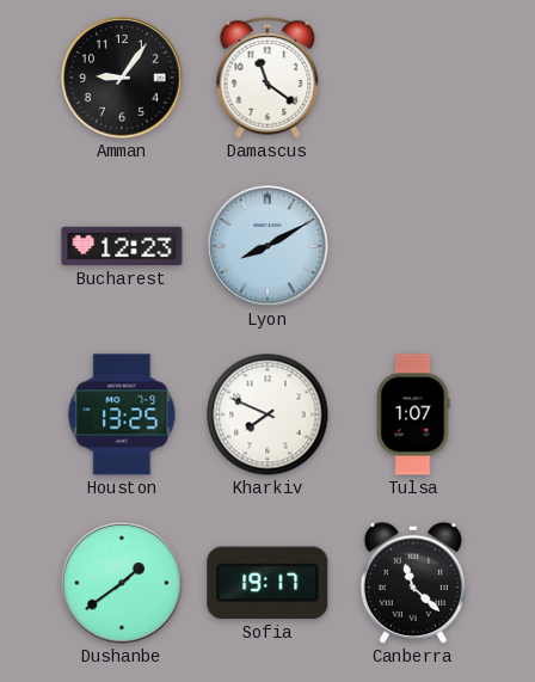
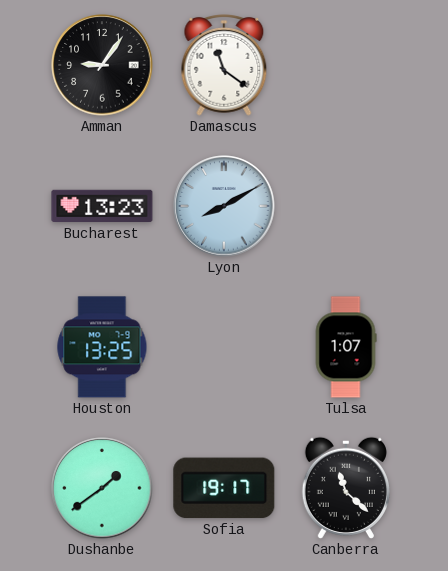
Bucharest: 12:23 -> 13:23 (102, 206)
Kharkiv: 7:49 -> none (267, 414)
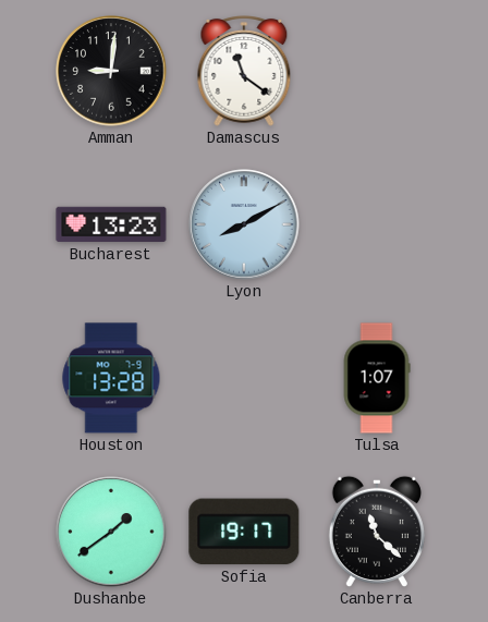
Amman: 9:06 -> 9:01 (111, 71)
Houston: 13:25 -> 13:28 (111, 378)
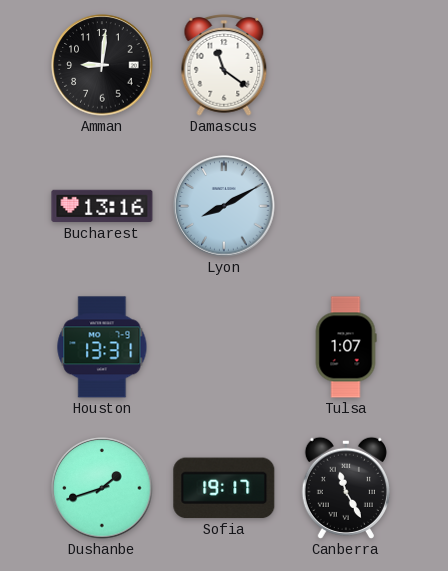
Bucharest: 13:23 -> 13:16 (102, 206)
Houston: 13:28 -> 13:31 (102, 347)
Dushanbe: 1:39 -> 1:42 (102, 488)
Canberra: 11:22 -> 11:25 (346, 488)
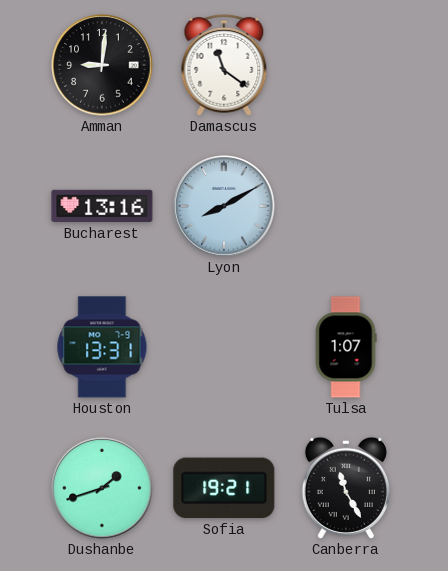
Sofia: 19:17 -> 19:21 (224, 488)
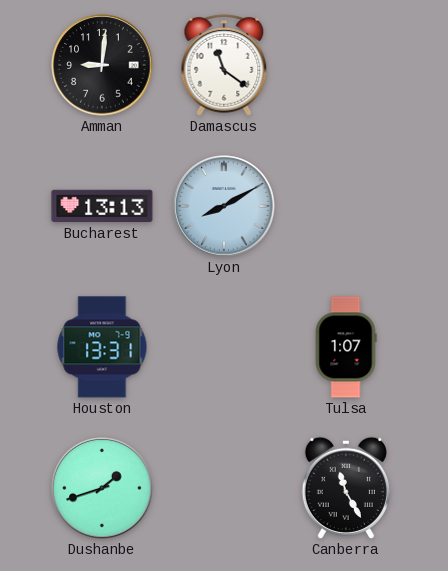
Bucharest: 13:16 -> 13:13 (102, 206)
Sofia: 19:21 -> none (224, 488)
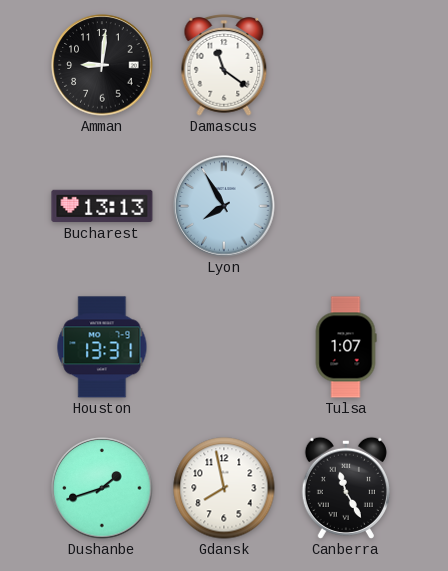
Lyon: 8:10 -> 7:55 (224, 206)
Gdansk: none -> 7:58 (224, 488)
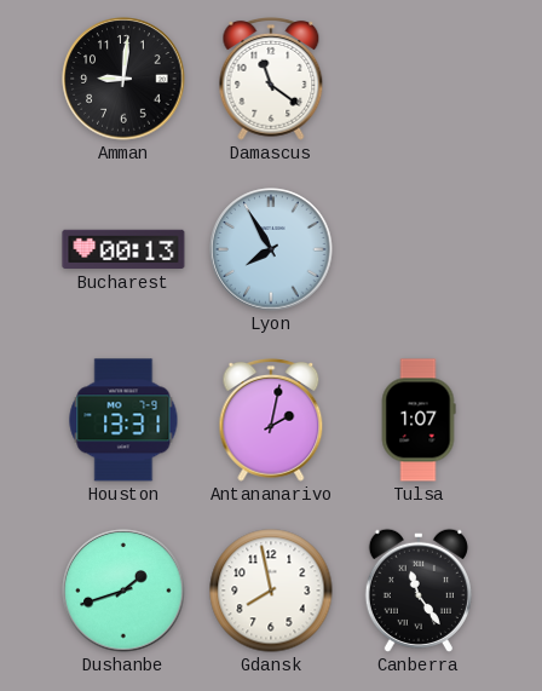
Bucharest: 13:13 -> 00:13 (123, 249)
Antananarivo: none -> 2:02 (271, 421)
Canberra: 11:25 -> 11:24 (419, 591)
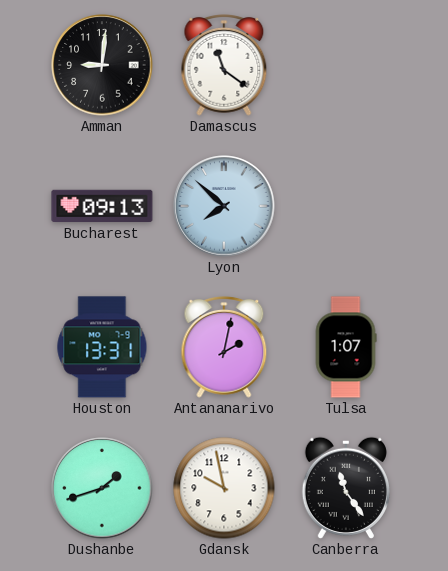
Bucharest: 00:13 -> 09:13 (102, 206)
Lyon: 7:55 -> 7:52 (224, 206)
Gdansk: 7:58 -> 9:58 (224, 488)
